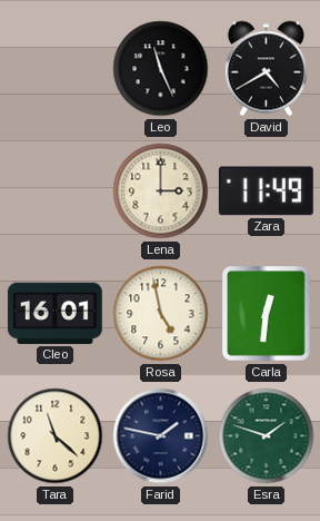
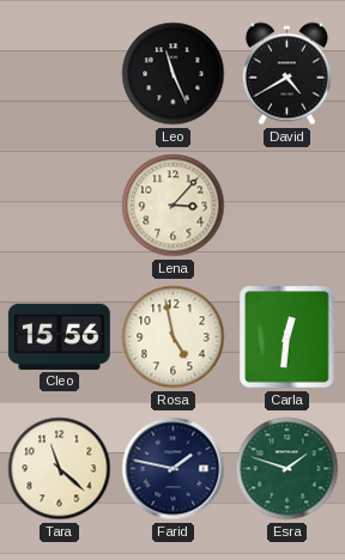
Lena: 3:00 -> 3:07 (174, 206)
Zara: 11:49 -> none (266, 191)
Cleo: 16:01 -> 15:56 (59, 336)
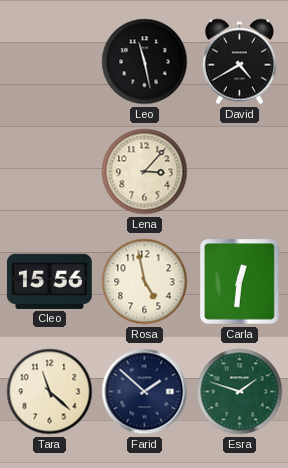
Leo: 11:26 -> 11:28 (145, 62)
Farid: 1:47 -> 1:52 (145, 392)
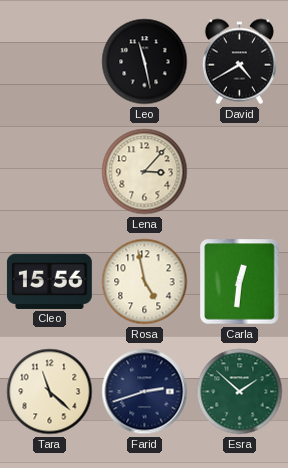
Farid: 1:52 -> 2:42 (145, 392)
Esra: 1:48 -> 1:52 (240, 392)
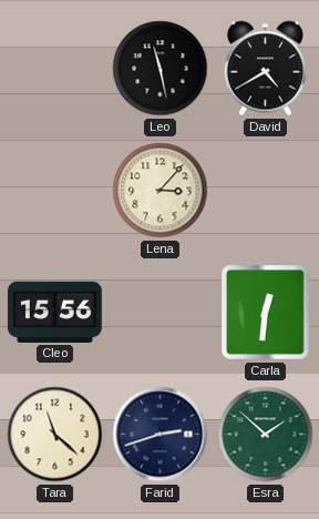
Rosa: 4:58 -> none (145, 282)
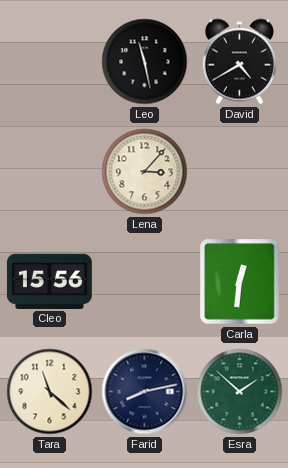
Farid: 2:42 -> 8:13 (145, 392)
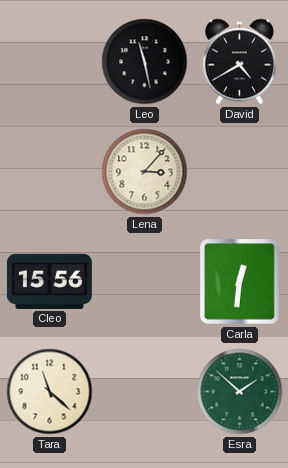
Farid: 8:13 -> none (145, 392)
